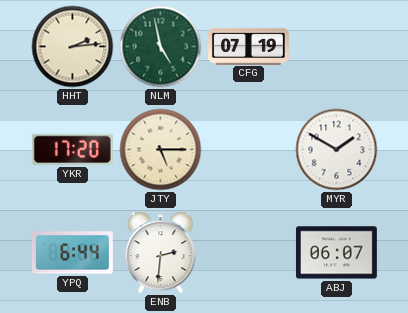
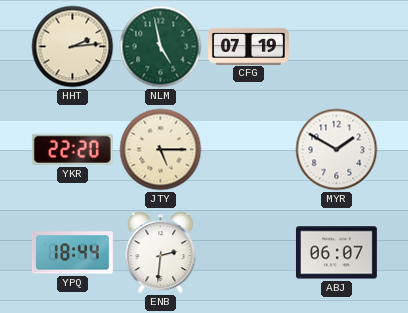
YKR: 17:20 -> 22:20 (72, 149)
YPQ: 6:44 -> 18:44 (72, 253)
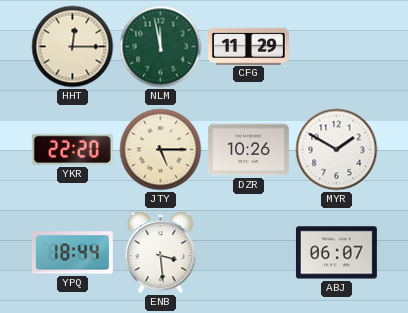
HHT: 2:14 -> 12:15 (73, 47)
NLM: 4:58 -> 11:58 (161, 47)
CFG: 07:19 -> 11:29 (249, 46)
DZR: none -> 10:26 (248, 150)
ENB: 2:31 -> 3:29 (161, 253)
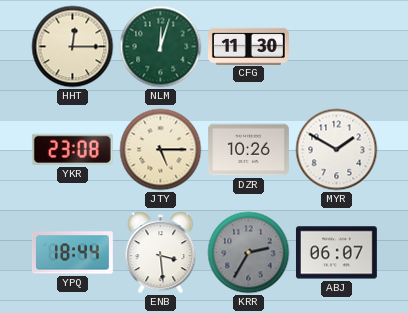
NLM: 11:58 -> 12:03 (161, 47)
CFG: 11:29 -> 11:30 (249, 46)
YKR: 22:20 -> 23:08 (72, 149)
KRR: none -> 2:35 (249, 253)
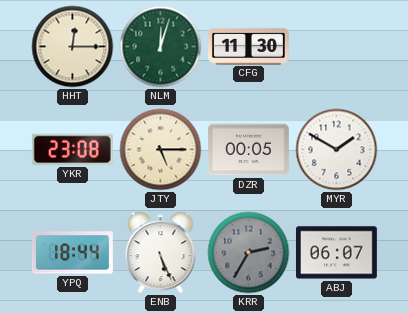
DZR: 10:26 -> 00:05 (248, 150)
ENB: 3:29 -> 5:26 (161, 253)
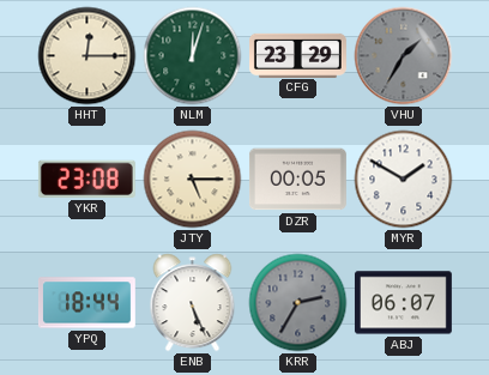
CFG: 11:30 -> 23:29 (298, 55)
VHU: none -> 1:35 (404, 56)
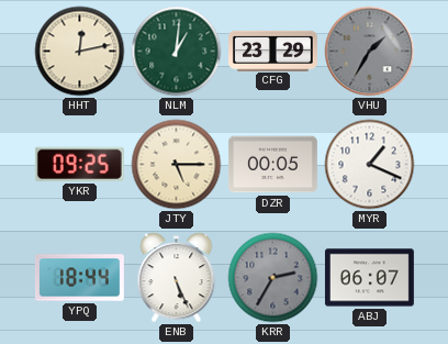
HHT: 12:15 -> 12:13 (80, 52)
NLM: 12:03 -> 1:01 (177, 52)
YKR: 23:08 -> 09:25 (79, 164)
MYR: 1:50 -> 1:19 (370, 165)
